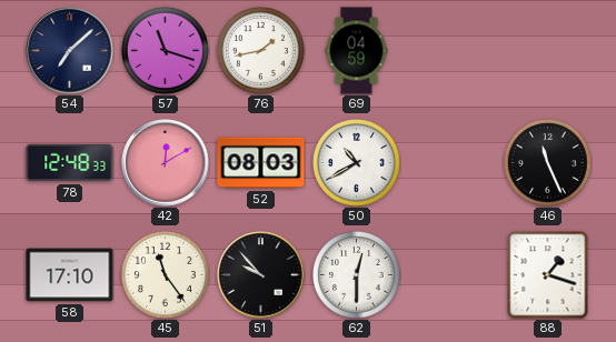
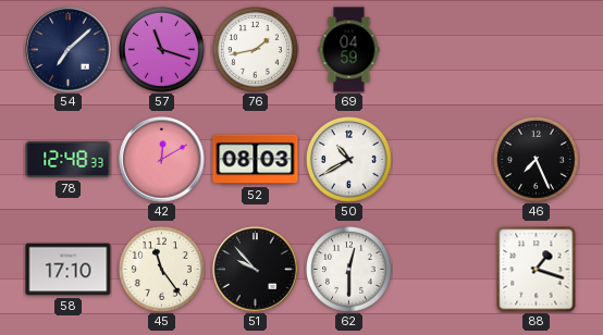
46: 11:26 -> 7:26 (537, 160)
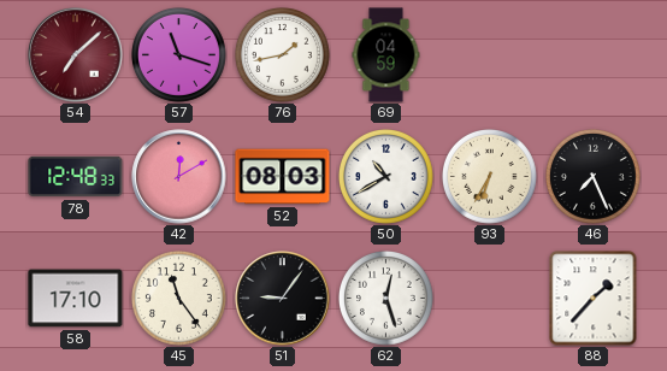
54 dial: navy -> burgundy (76, 55)
93: none -> 6:35 (490, 177)
51: 9:53 -> 9:06 (283, 299)
62: 12:30 -> 12:27 (386, 299)
88: 1:18 -> 1:37 (594, 299)
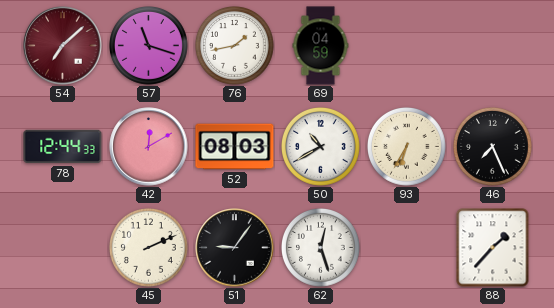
78: 12:48 -> 12:44 (63, 147)
58: 17:10 -> none (76, 299)
45: 11:24 -> 2:11 (149, 248)
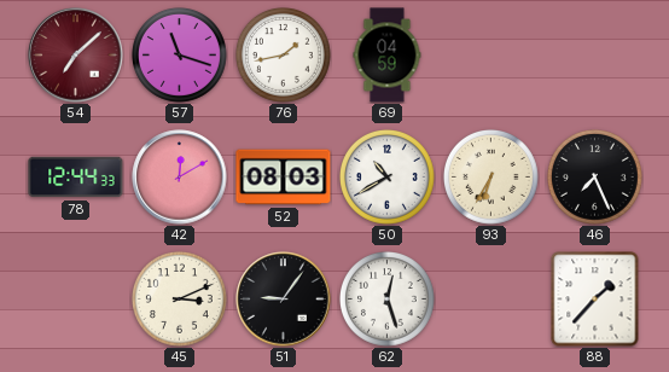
45: 2:11 -> 3:11 (180, 300)
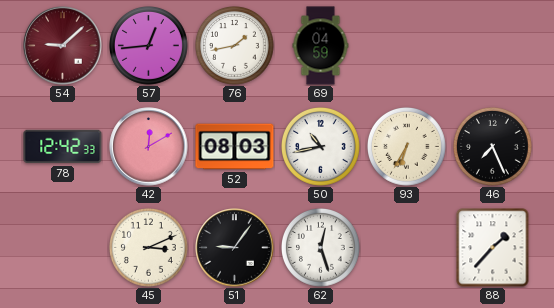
54: 7:08 -> 9:08 (63, 46)
57: 11:18 -> 12:44 (149, 46)
78: 12:44 -> 12:42 (63, 147)
50: 10:40 -> 10:43 (321, 147)
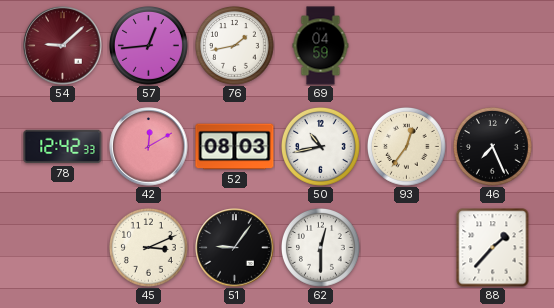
93: 6:35 -> 12:36 (407, 147)
62: 12:27 -> 12:30 (321, 248)
